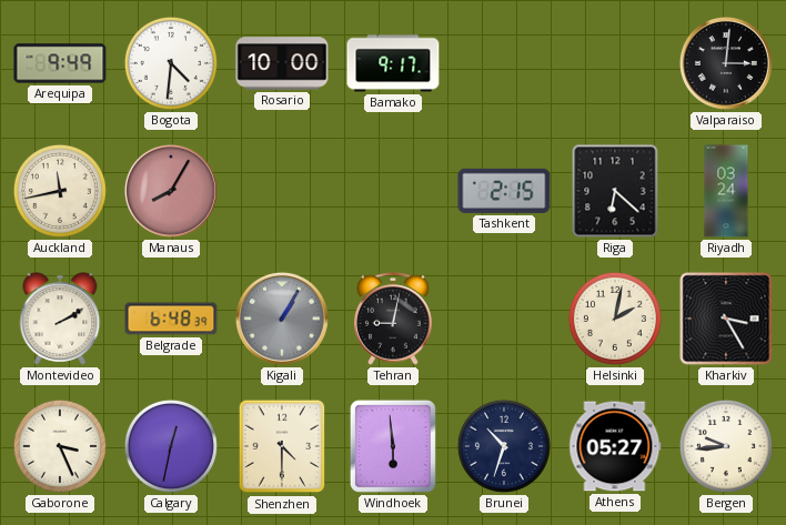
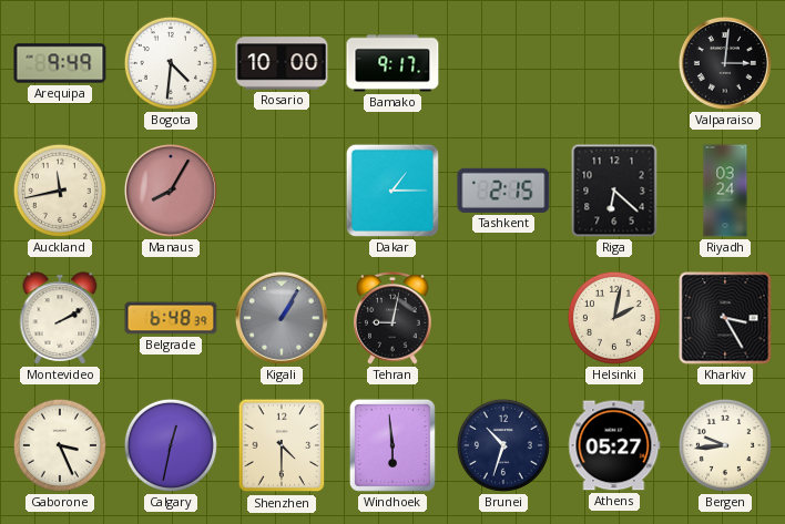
Dakar: none -> 1:15 (392, 191)
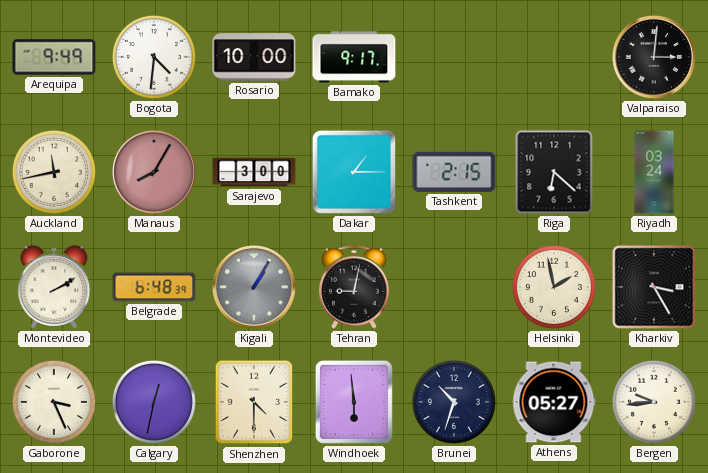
Sarajevo: none -> 3:00 (254, 172)
Helsinki: 2:02 -> 1:58 (554, 287)
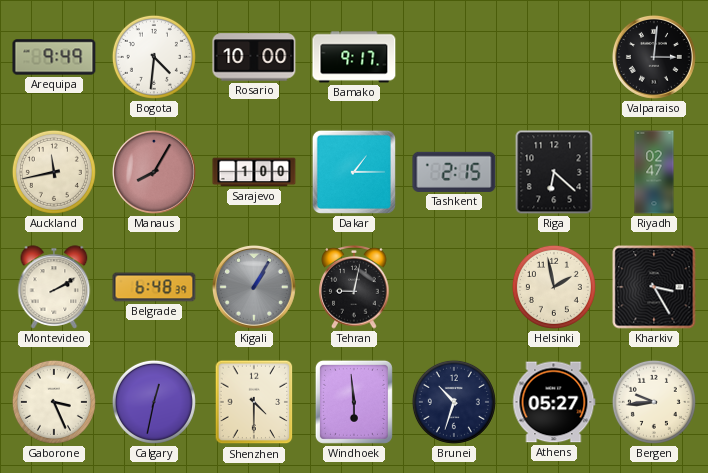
Sarajevo: 3:00 -> 1:00 (254, 172)
Riyadh: 03:24 -> 02:47 (654, 172)
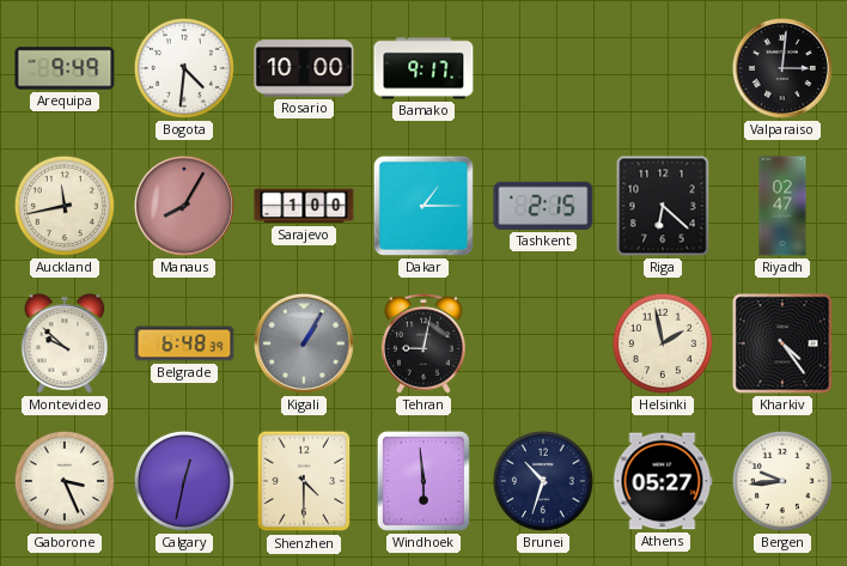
Montevideo: 2:10 -> 9:52 (65, 343)
Kharkiv: 3:25 -> 4:24 (782, 343)
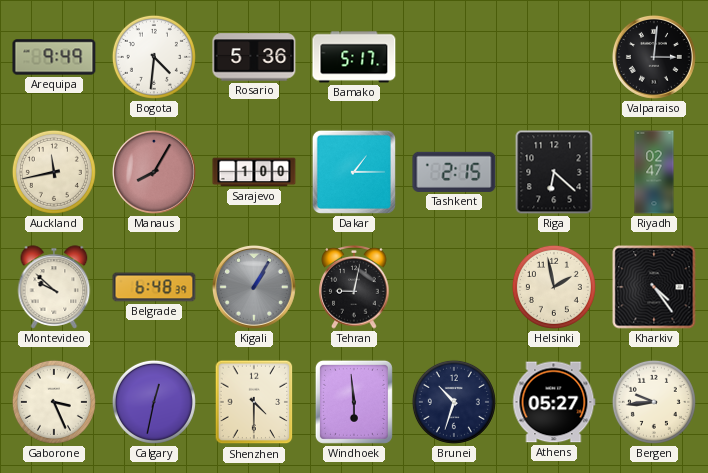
Rosario: 10:00 -> 5:36 (254, 57)
Bamako: 9:17 -> 5:17 (354, 57)
